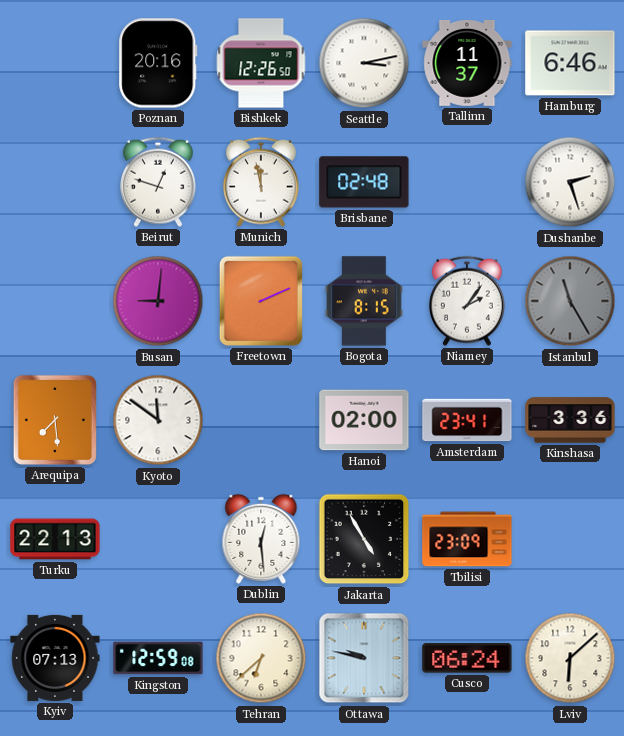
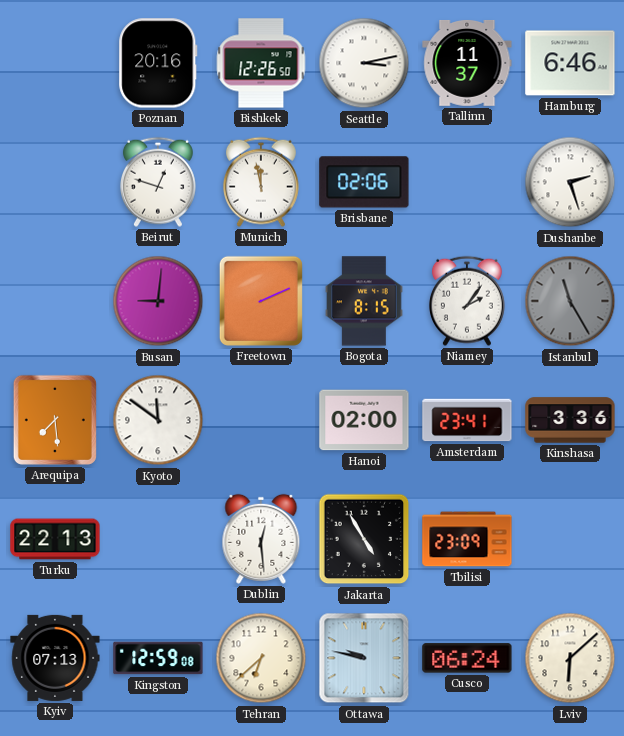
Brisbane: 02:48 -> 02:06 (364, 182)
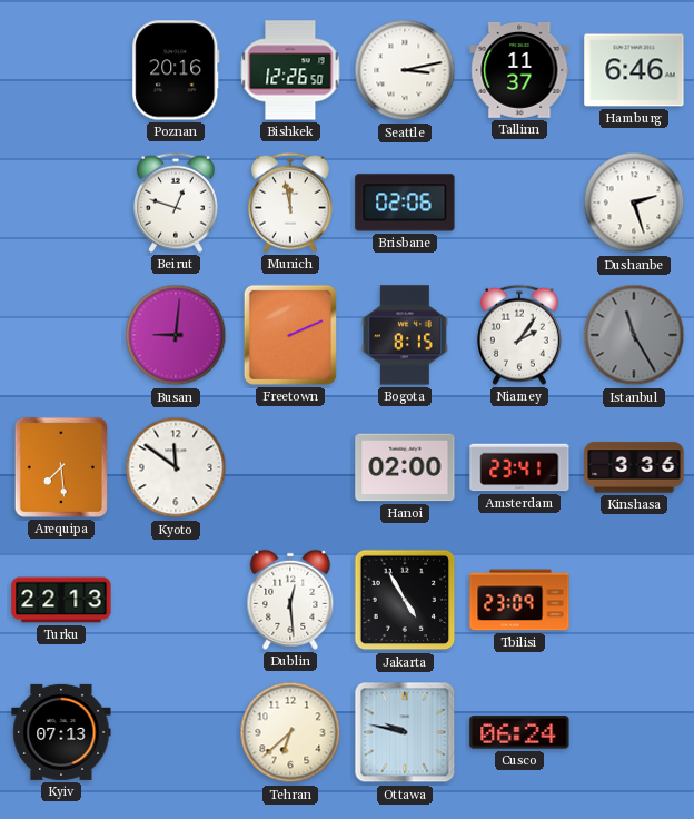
Kingston: 12:59 -> none (158, 658)
Lviv: 6:08 -> none (570, 658)
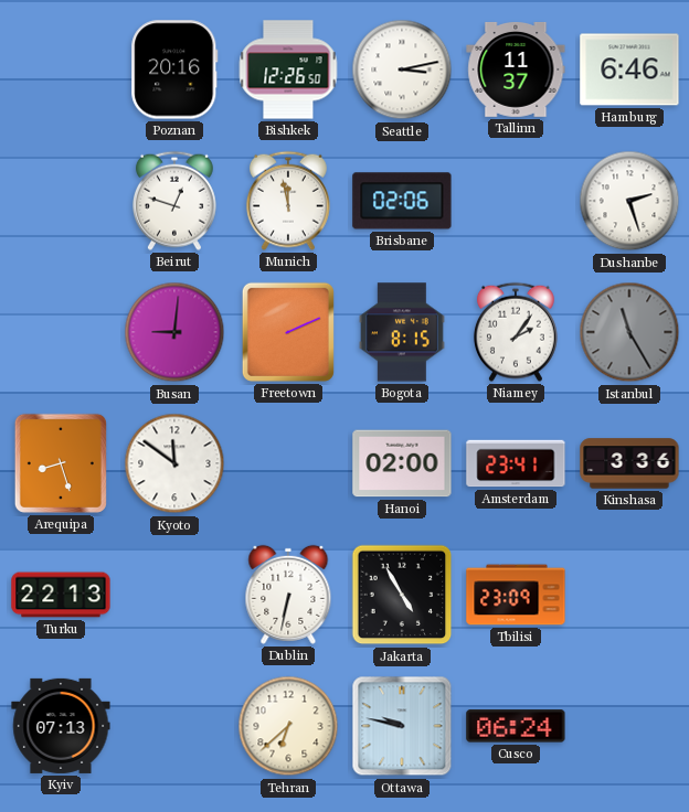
Arequipa: 7:29 -> 8:27 (61, 463)
Dublin: 12:29 -> 6:32 (288, 595)
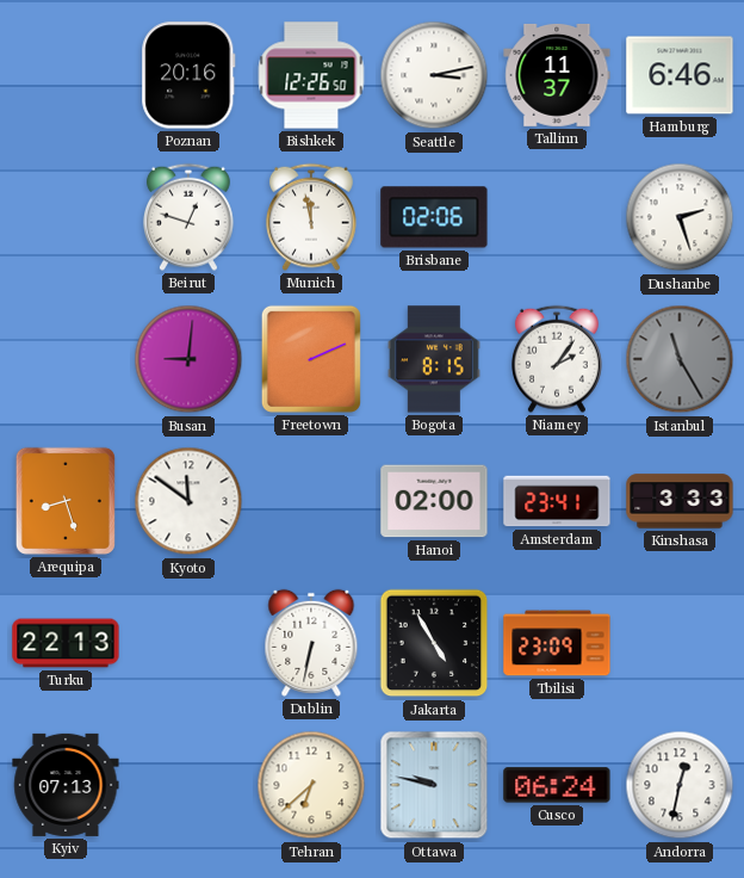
Kinshasa: 3:36 -> 3:33 (680, 501)
Andorra: none -> 12:32 (680, 785)
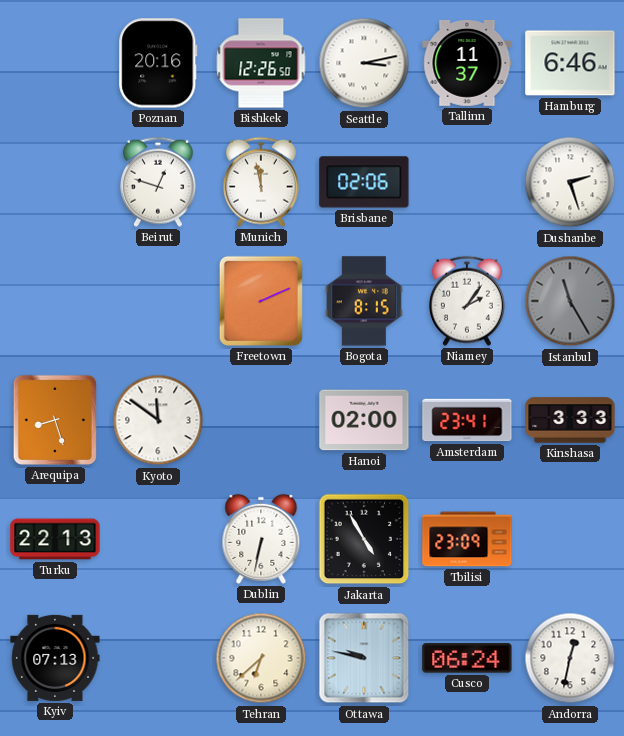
Busan: 9:01 -> none (188, 359)
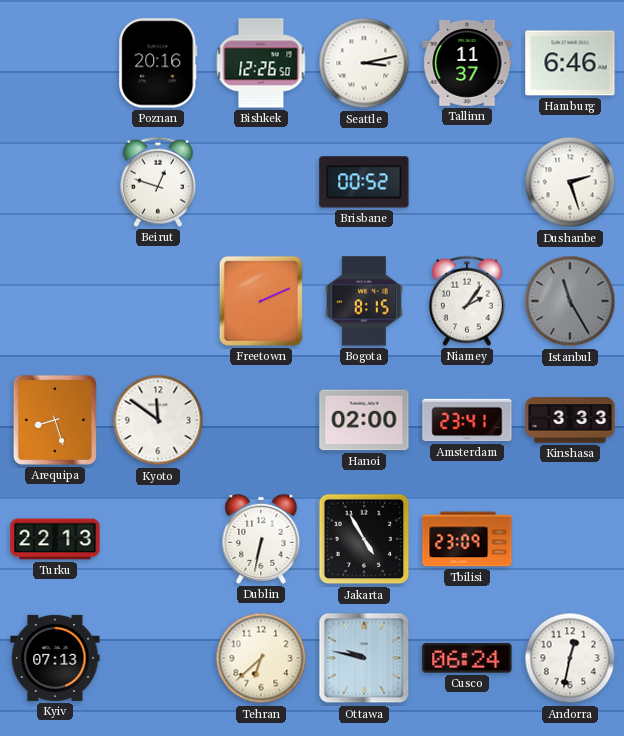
Munich: 11:58 -> none (261, 182)
Brisbane: 02:06 -> 00:52 (364, 182)
